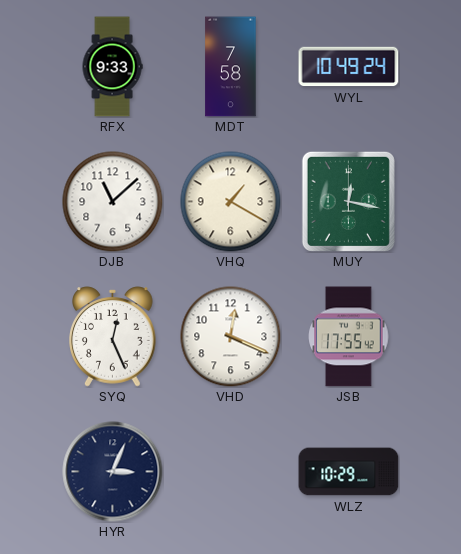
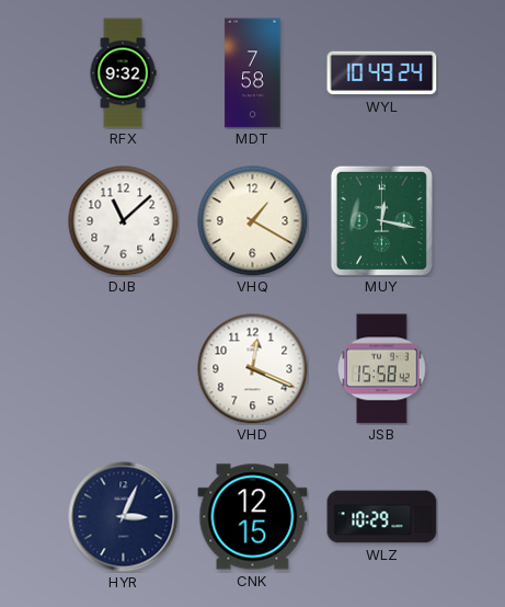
RFX: 9:33 -> 9:32 (123, 73)
SYQ: 12:26 -> none (113, 337)
JSB: 17:55 -> 15:58 (382, 369)
CNK: none -> 12:15 (253, 517)
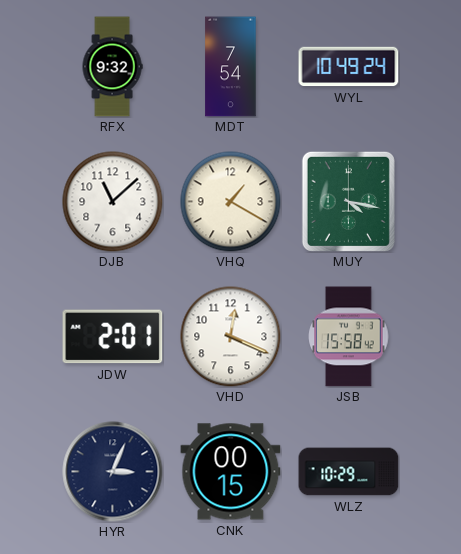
MDT: 7:58 -> 7:54 (231, 67)
MUY: 12:17 -> 4:17 (348, 201)
JDW: none -> 2:01 (113, 337)
CNK: 12:15 -> 00:15 (231, 472)
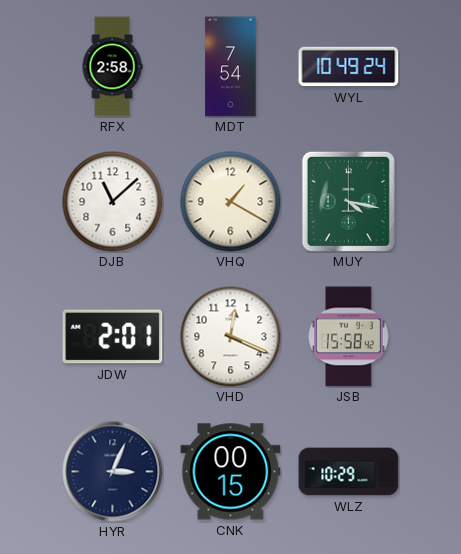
RFX: 9:32 -> 2:58 (112, 67)
